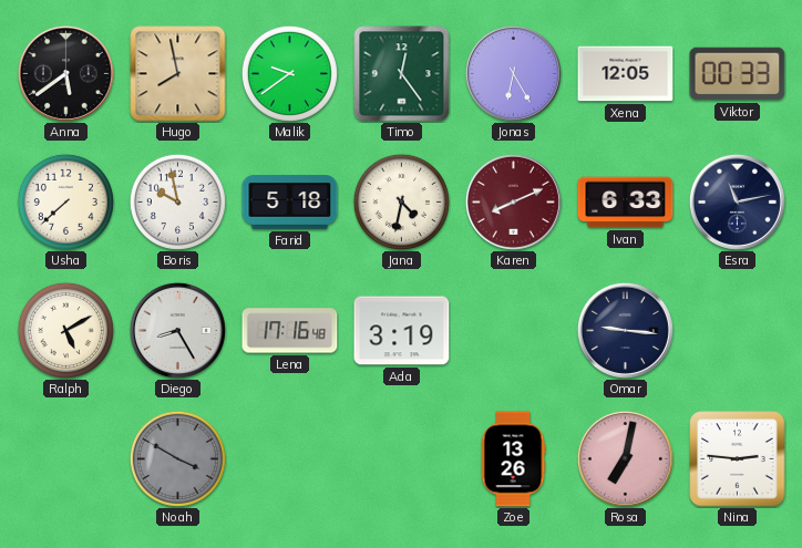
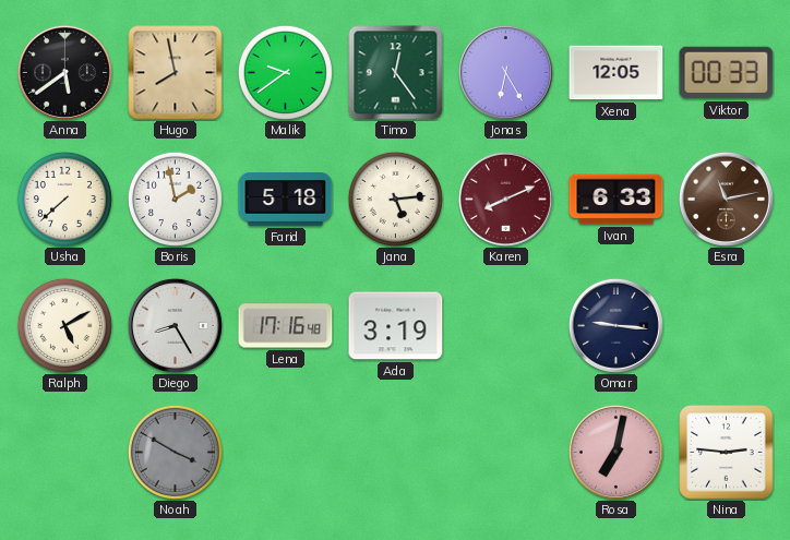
Boris: 9:58 -> 1:58 (175, 199)
Jana: 4:32 -> 5:14 (395, 199)
Esra dial: navy -> brown (726, 199)
Zoe: 13:26 -> none (513, 459)
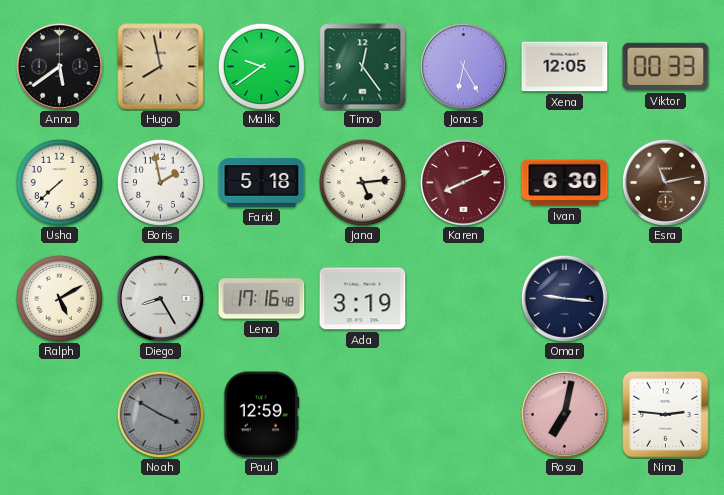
Ivan: 6:33 -> 6:30 (565, 183)
Paul: none -> 12:59 (262, 415)
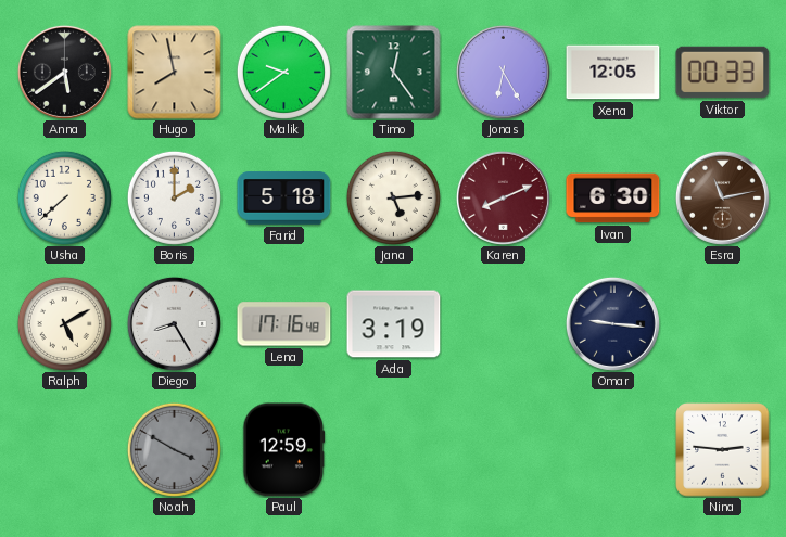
Boris: 1:58 -> 2:00 (174, 197)
Rosa: 7:02 -> none (564, 414)
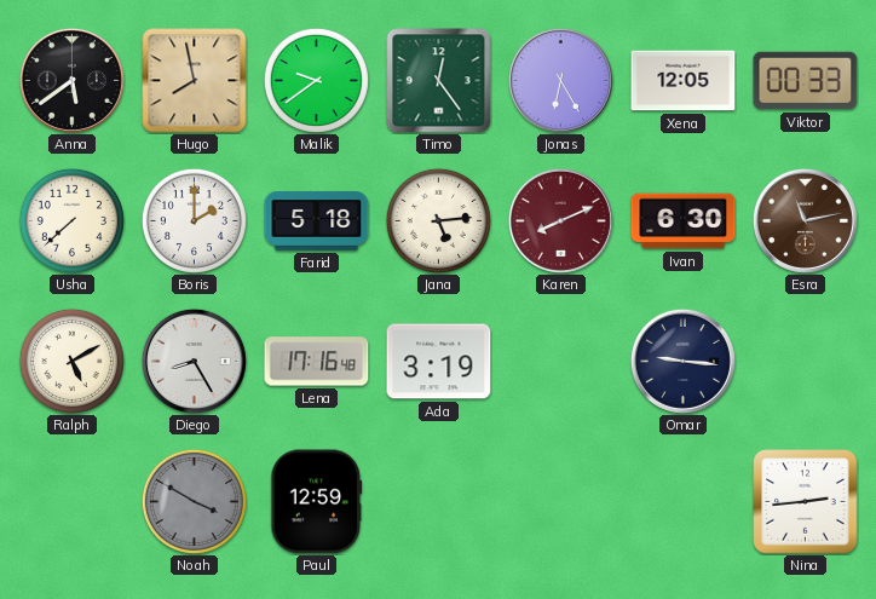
Nina: 2:46 -> 2:44 (806, 502)
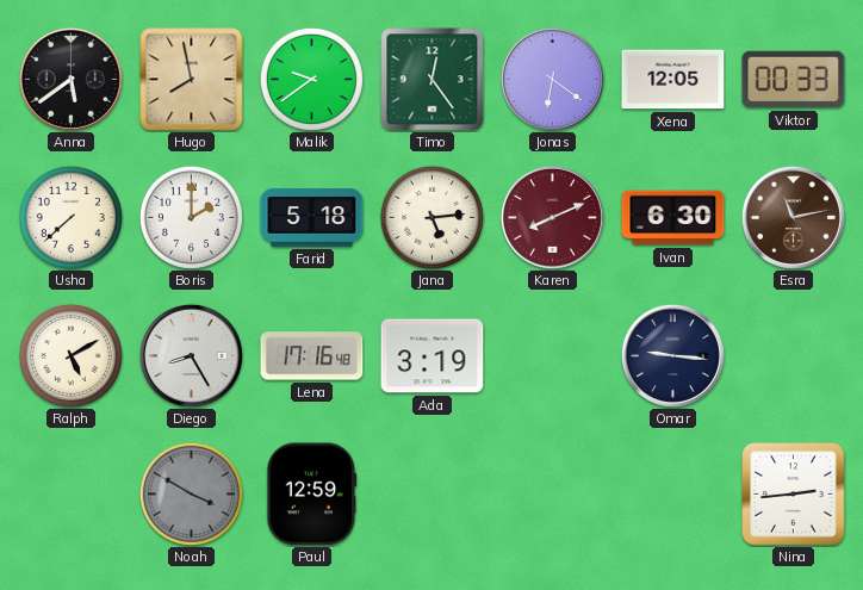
Jonas: 6:25 -> 6:21 (552, 79)
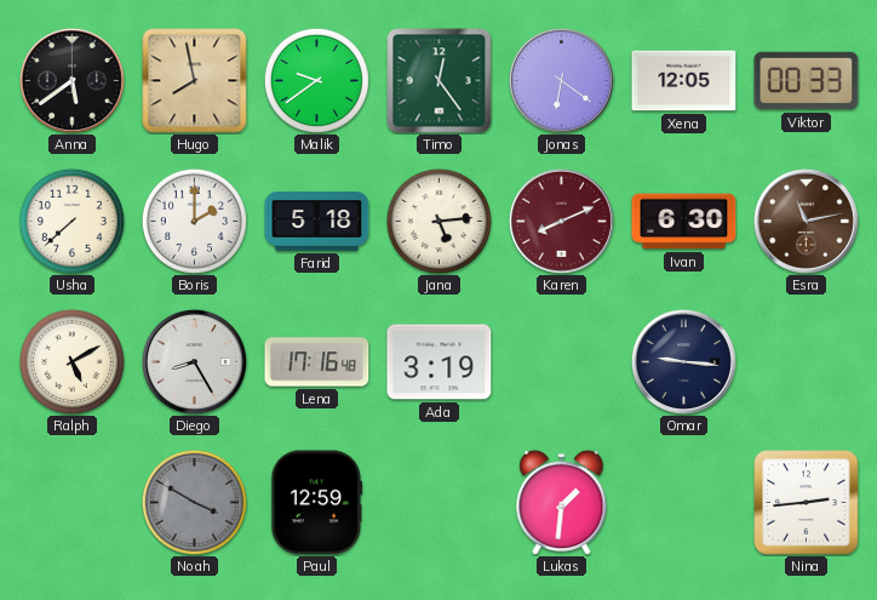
Lukas: none -> 1:31 (562, 502)
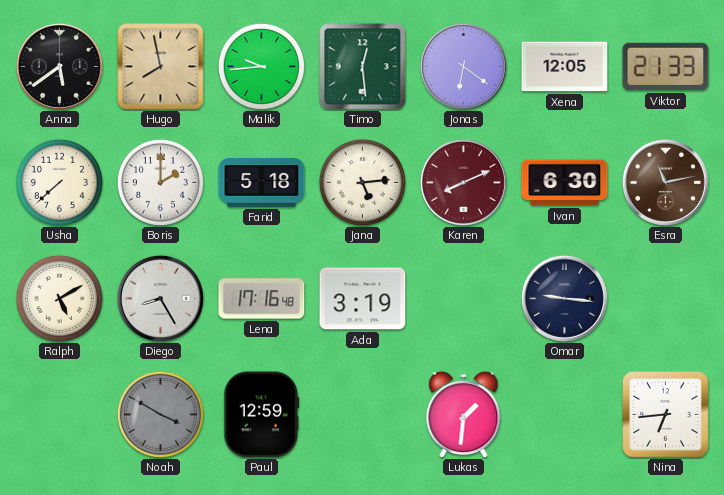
Malik: 9:39 -> 9:44 (261, 66)
Timo: 12:24 -> 12:29 (363, 67)
Viktor: 00:33 -> 21:33 (666, 67)
Nina: 2:44 -> 6:44 (666, 415)
